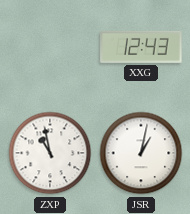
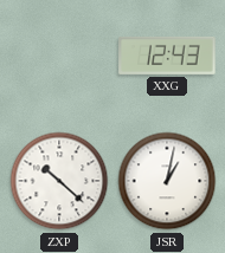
ZXP: 10:58 -> 10:22 (59, 181)
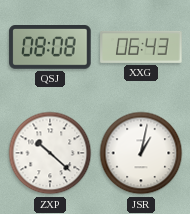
QSJ: none -> 08:08 (50, 48)
XXG: 12:43 -> 06:43 (141, 47)
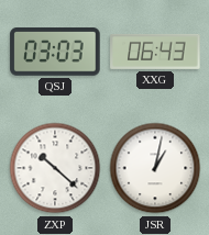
QSJ: 08:08 -> 03:03 (55, 53)
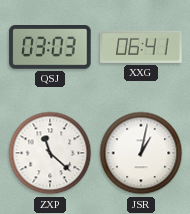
XXG: 06:43 -> 06:41 (141, 47)
ZXP: 10:22 -> 11:22 (50, 153)
